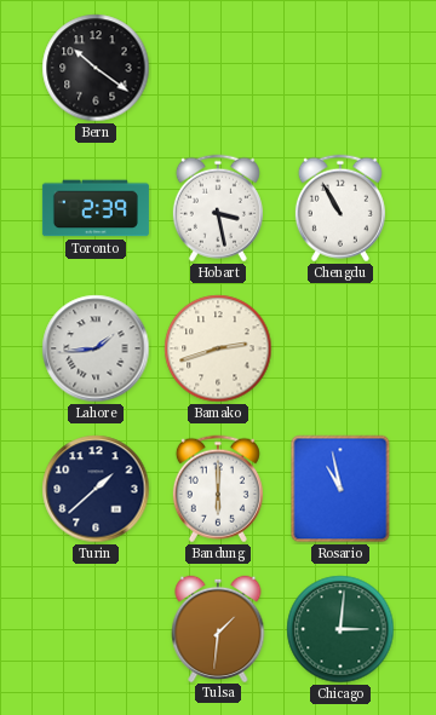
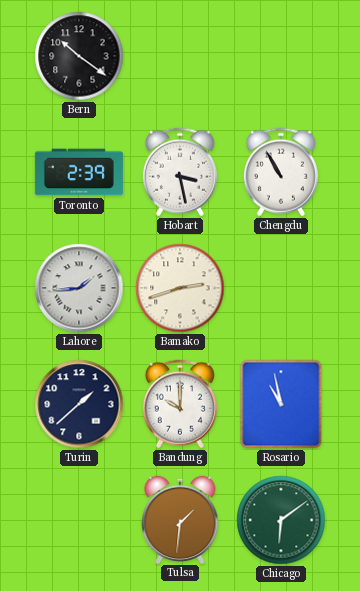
Bandung: 6:00 -> 10:00 (180, 404)
Chicago: 3:01 -> 6:09 (281, 520)
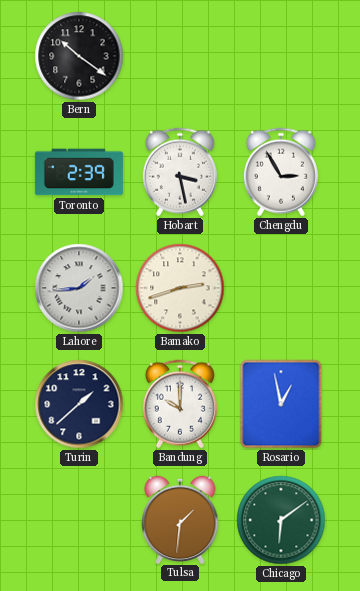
Chengdu: 10:55 -> 2:55 (281, 172)
Rosario: 10:58 -> 12:58 (281, 404)
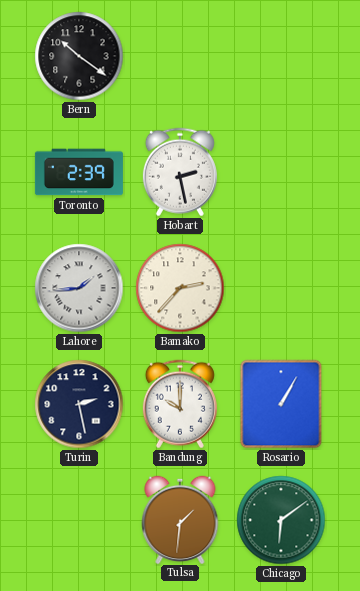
Hobart: 3:28 -> 2:28 (180, 172)
Chengdu: 2:55 -> none (281, 172)
Bamako: 2:42 -> 2:37 (180, 288)
Turin: 1:38 -> 2:28 (79, 404)
Rosario: 12:58 -> 1:05 (281, 404)
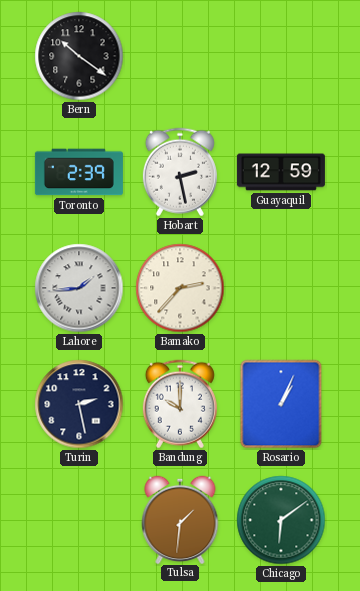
Guayaquil: none -> 12:59 (281, 172)
Rosario: 1:05 -> 1:04 (281, 404)
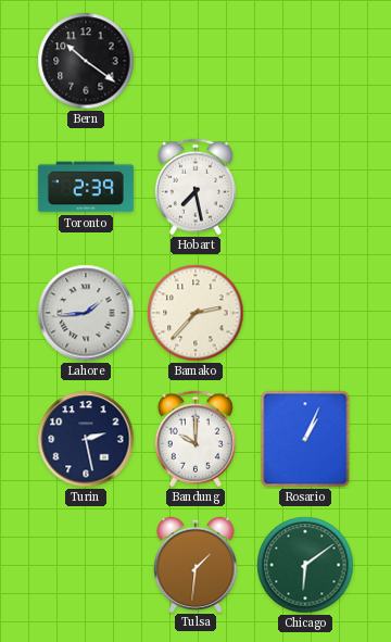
Hobart: 2:28 -> 7:28 (195, 187)
Guayaquil: 12:59 -> none (281, 172)
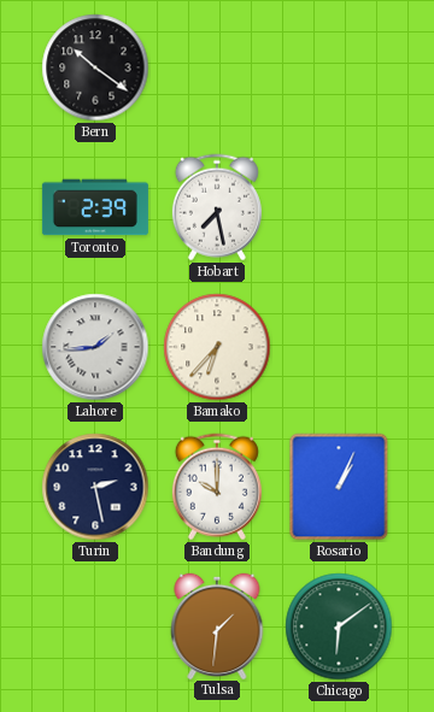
Bamako: 2:37 -> 6:37 (217, 347)
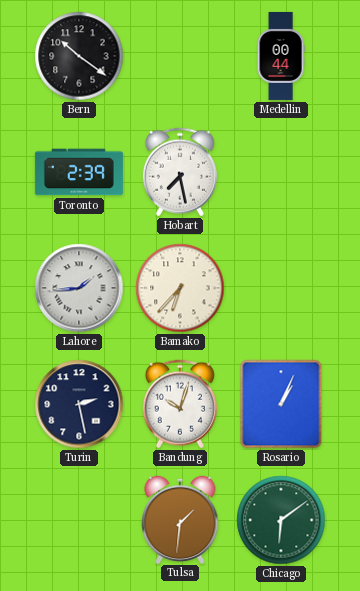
Medellin: none -> 00:44 (281, 56)
Bandung: 10:00 -> 10:03 (180, 404)
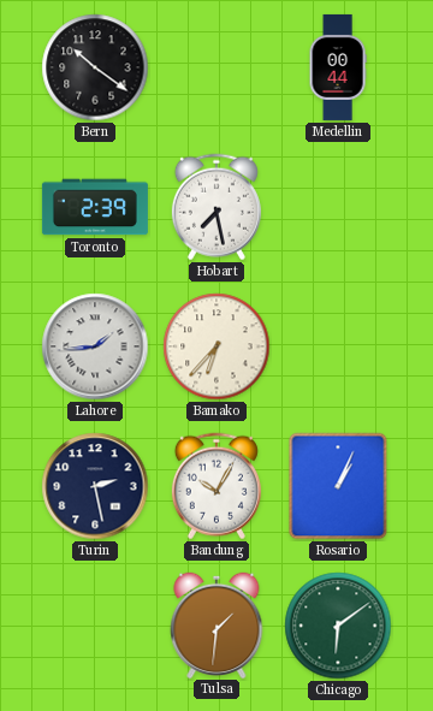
Bandung: 10:03 -> 10:05 (216, 486)
